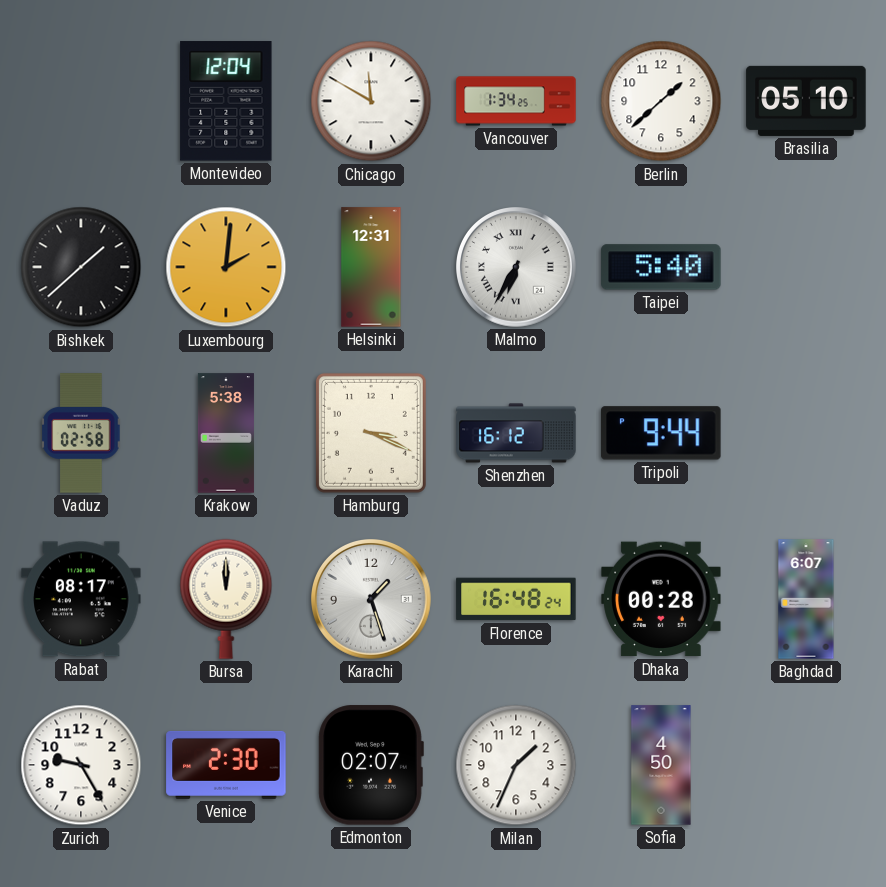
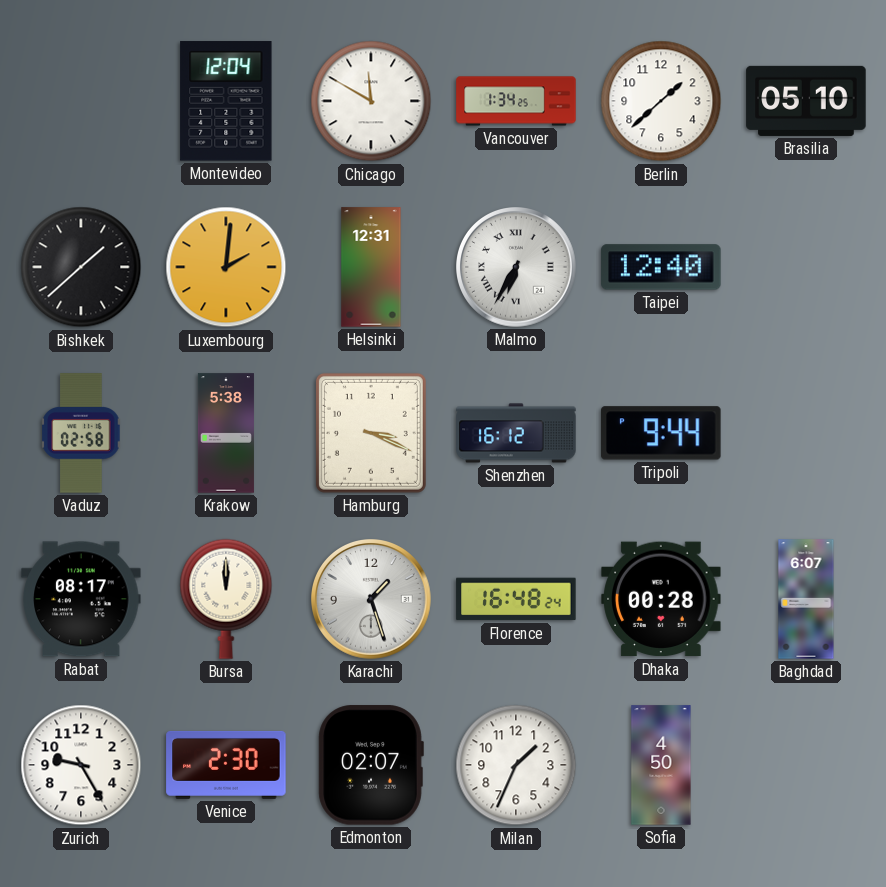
Taipei: 5:40 -> 12:40 (661, 267)
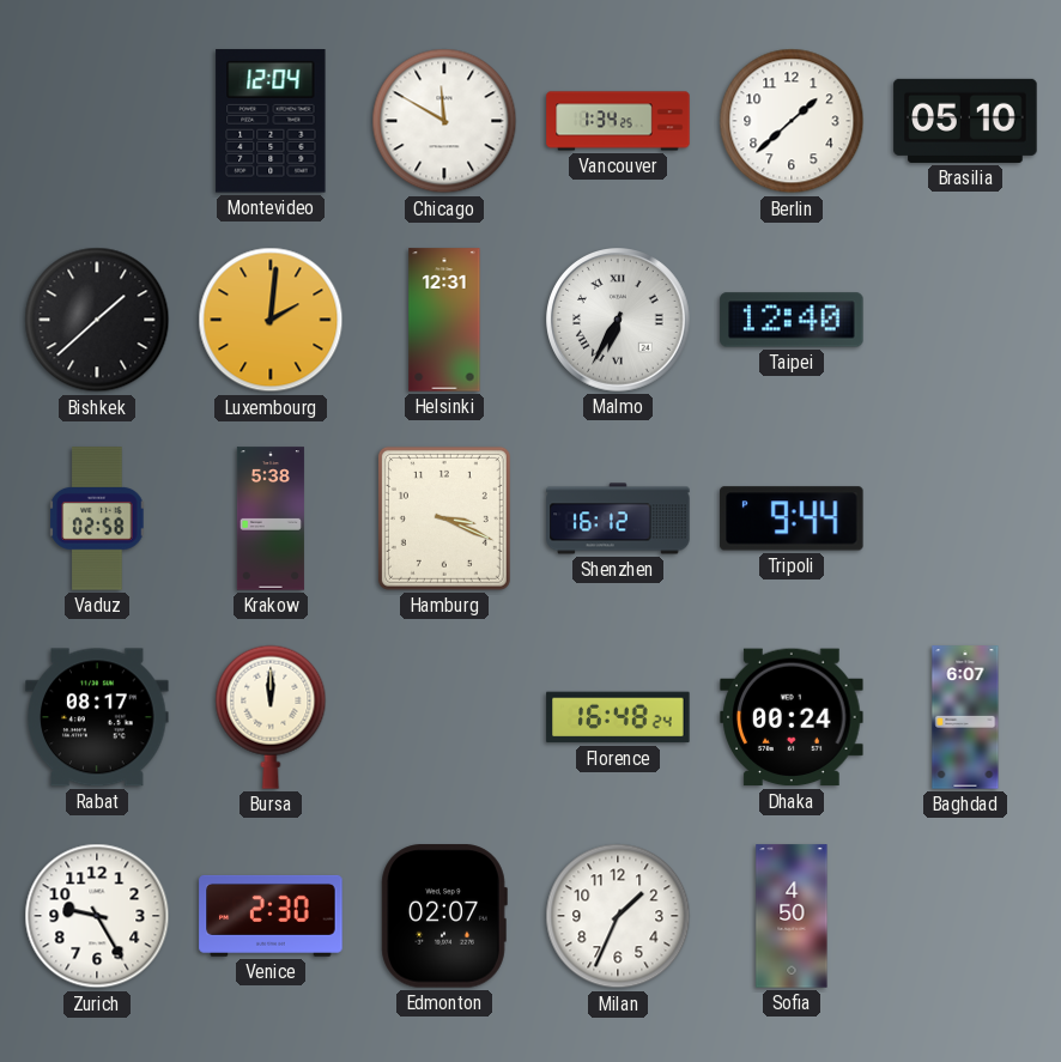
Karachi: 1:27 -> none (372, 600)
Dhaka: 00:28 -> 00:24 (792, 717)
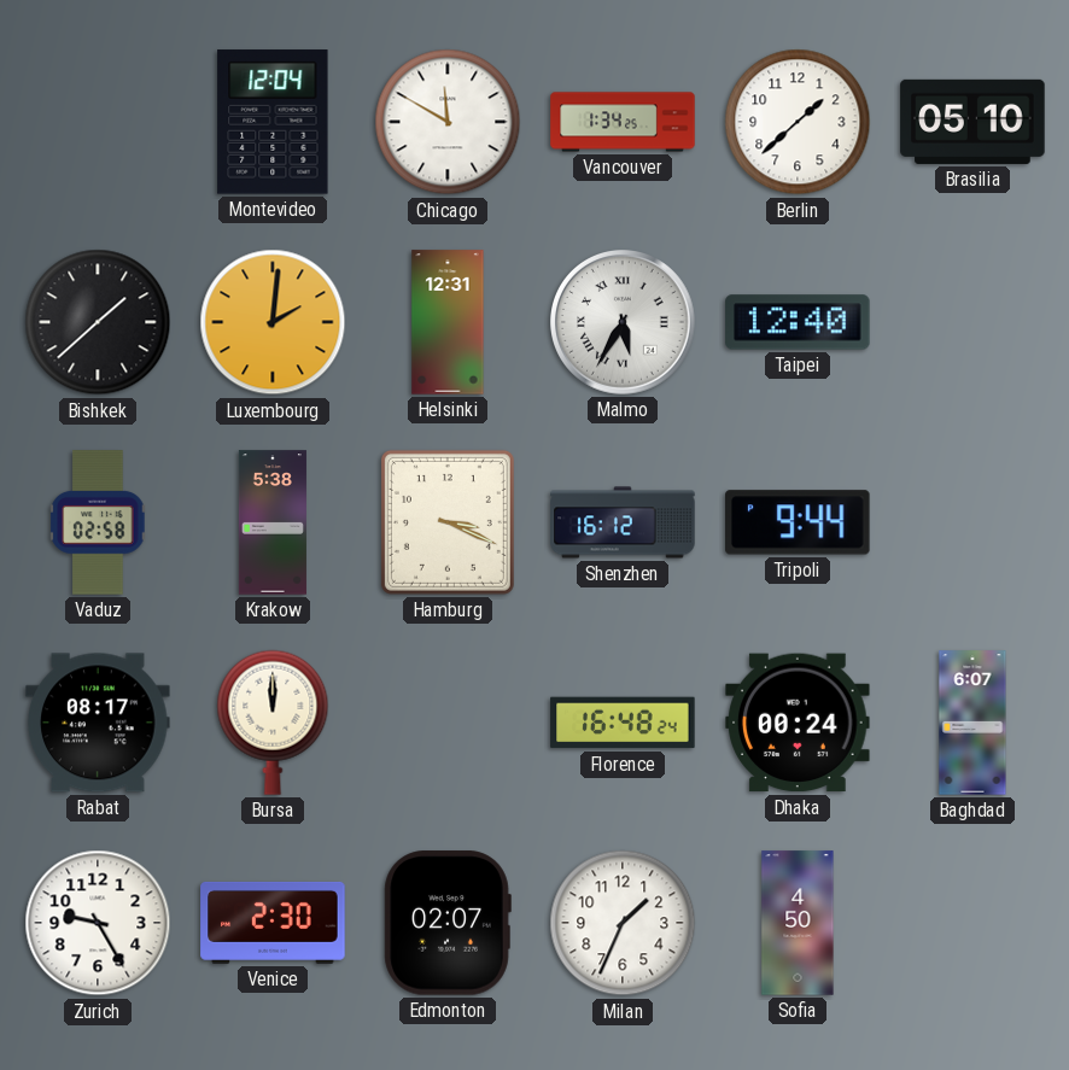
Malmo: 6:35 -> 5:35 (624, 323)
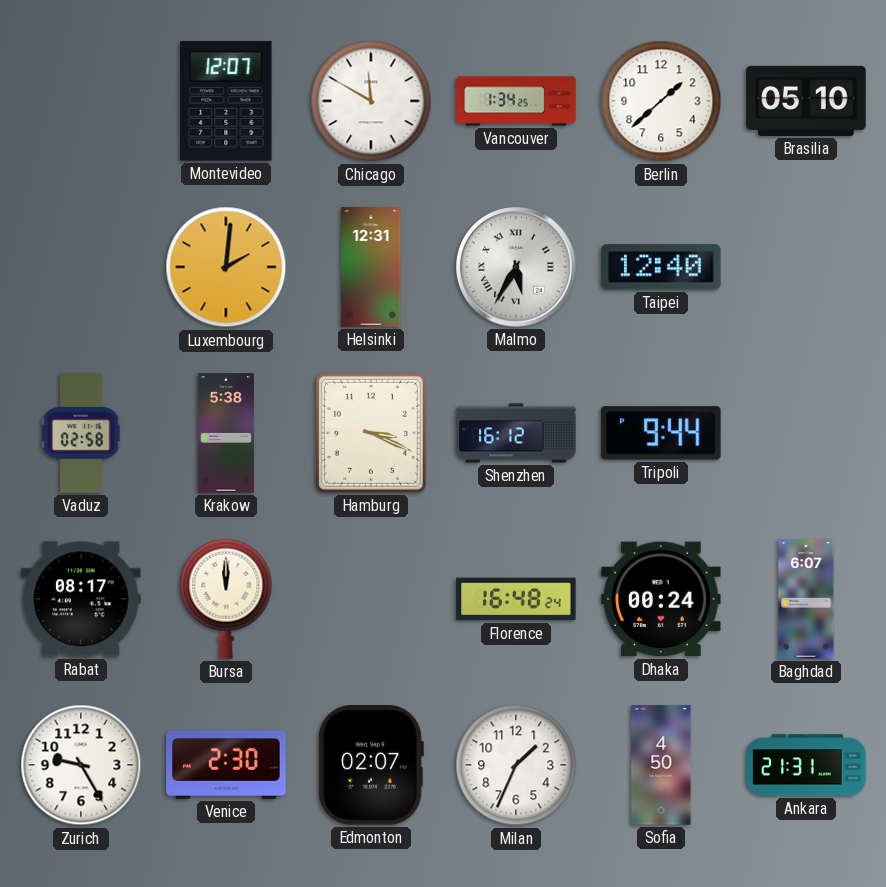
Montevideo: 12:04 -> 12:07 (226, 101)
Bishkek: 1:38 -> none (98, 322)
Ankara: none -> 21:31 (806, 765)
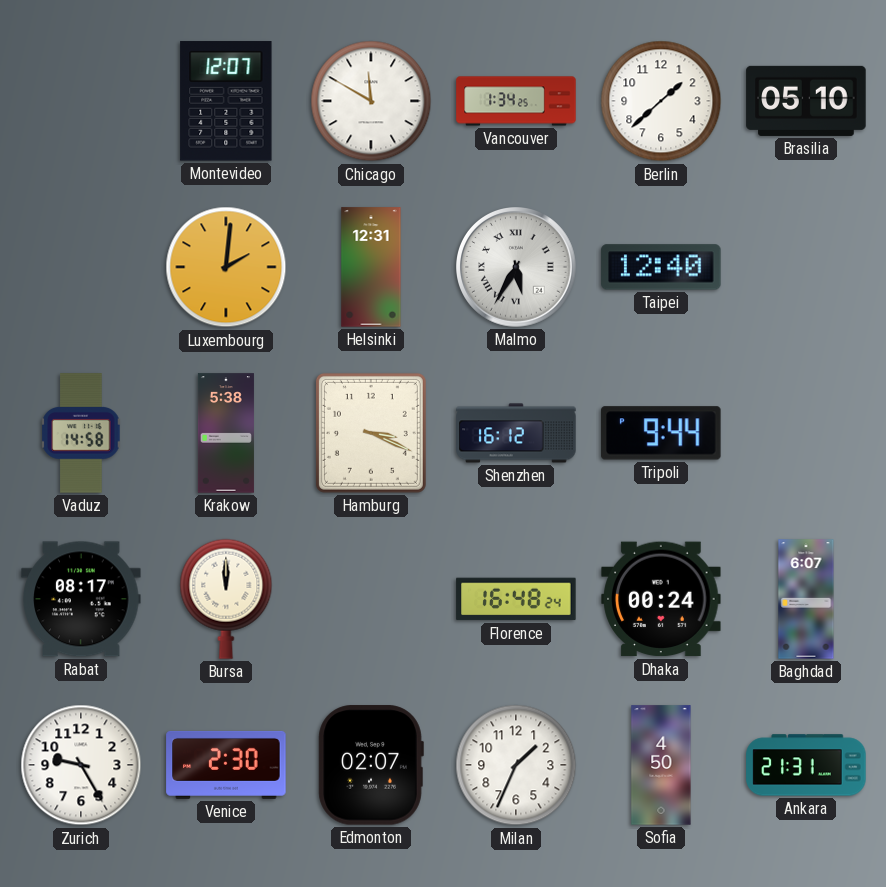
Vaduz: 02:58 -> 14:58 (81, 433)
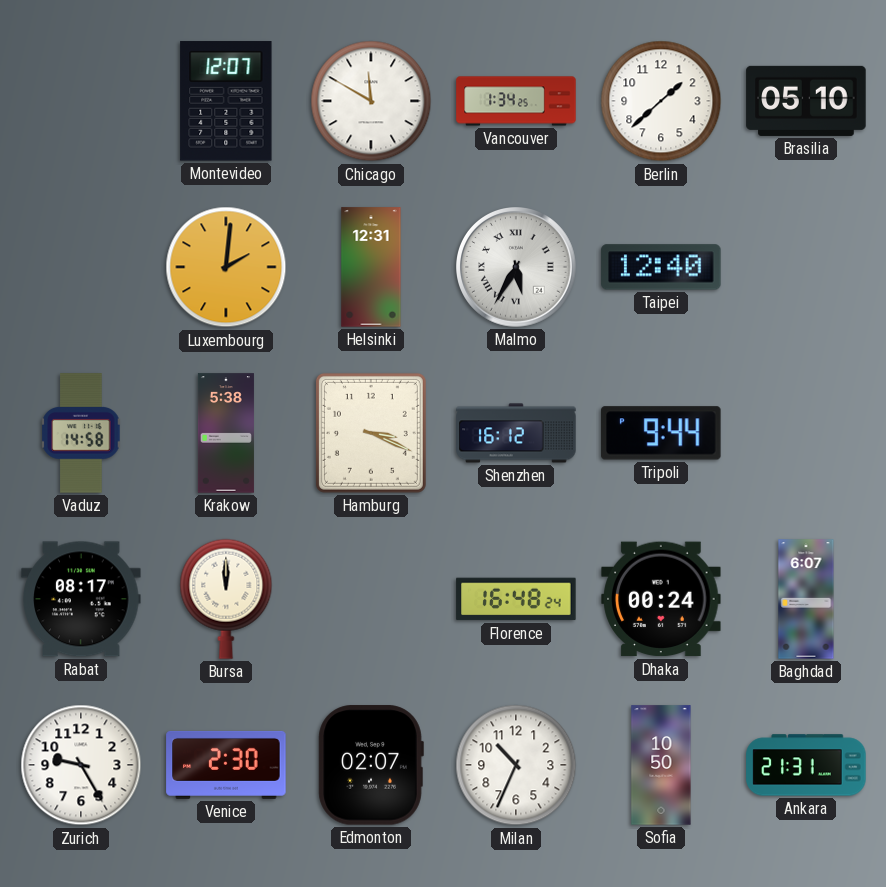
Milan: 1:34 -> 10:34 (516, 765)
Sofia: 4:50 -> 10:50 (661, 765)
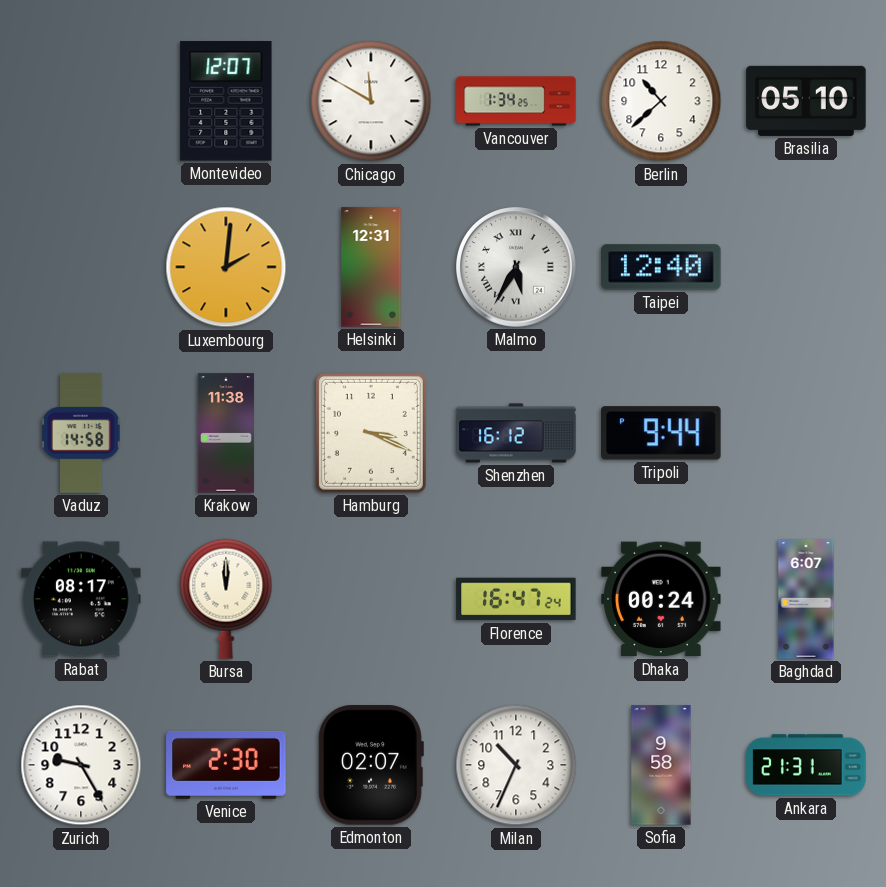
Berlin: 1:38 -> 10:38 (661, 101)
Krakow: 5:38 -> 11:38 (226, 433)
Florence: 16:48 -> 16:47 (516, 599)
Sofia: 10:50 -> 9:58 (661, 765)
